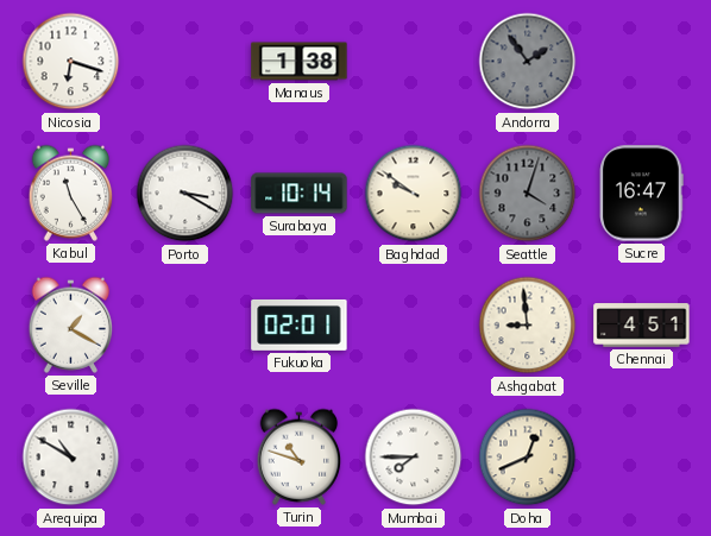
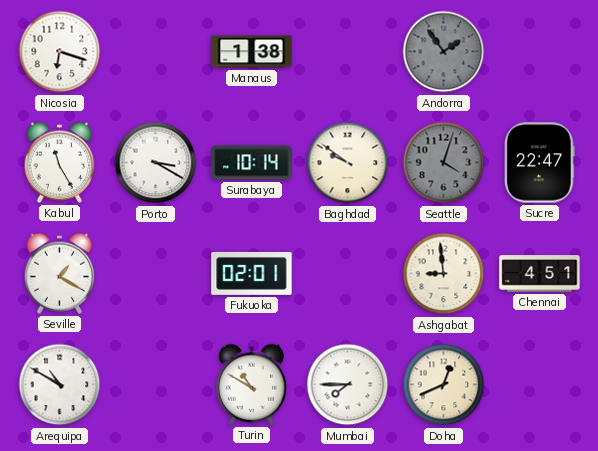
Sucre: 16:47 -> 22:47 (540, 163)
Turin: 10:48 -> 10:50 (252, 384)
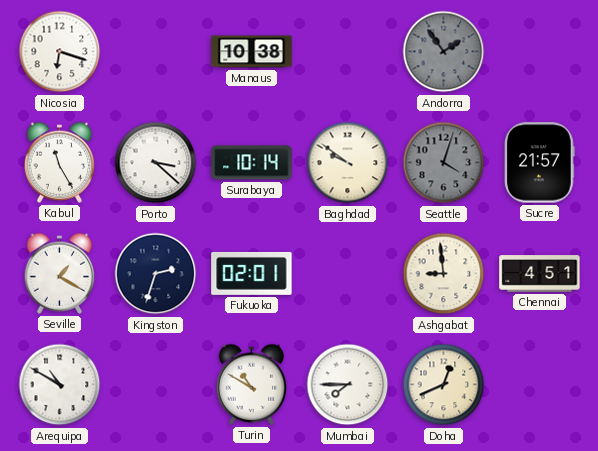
Manaus: 1:38 -> 10:38 (252, 52)
Porto: 3:20 -> 3:22 (156, 163)
Sucre: 22:47 -> 21:57 (540, 163)
Kingston: none -> 2:33 (156, 274)
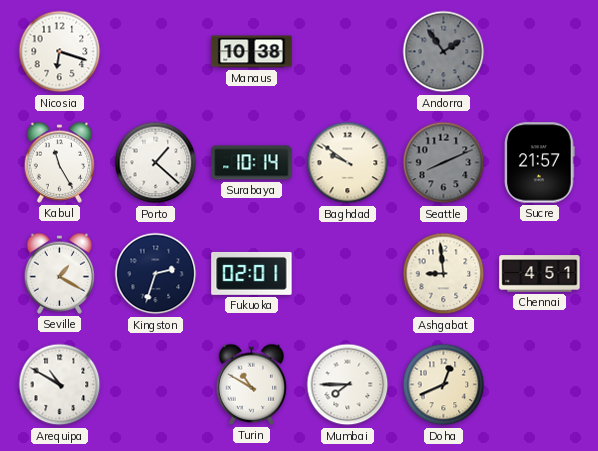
Porto: 3:22 -> 1:22 (156, 163)
Seattle: 4:03 -> 8:11 (444, 163)
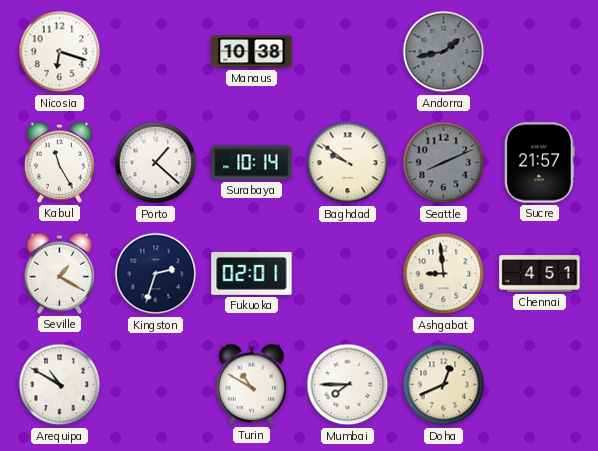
Andorra: 1:54 -> 1:43 (444, 52)
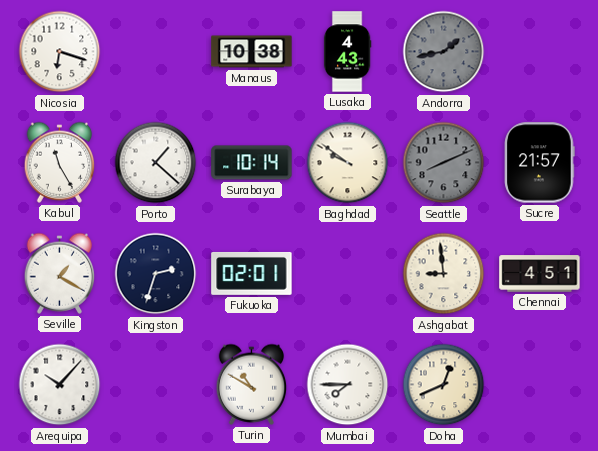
Lusaka: none -> 4:43 (347, 52)
Arequipa: 10:50 -> 10:07 (60, 385)
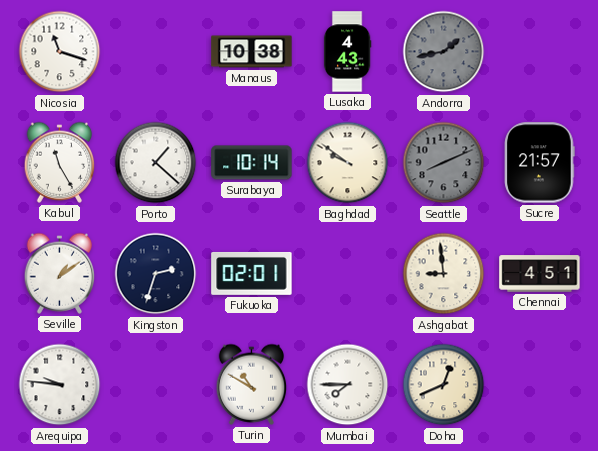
Nicosia: 6:18 -> 11:18 (60, 52)
Seville: 1:20 -> 1:09 (60, 273)
Arequipa: 10:07 -> 9:46 (60, 385)
